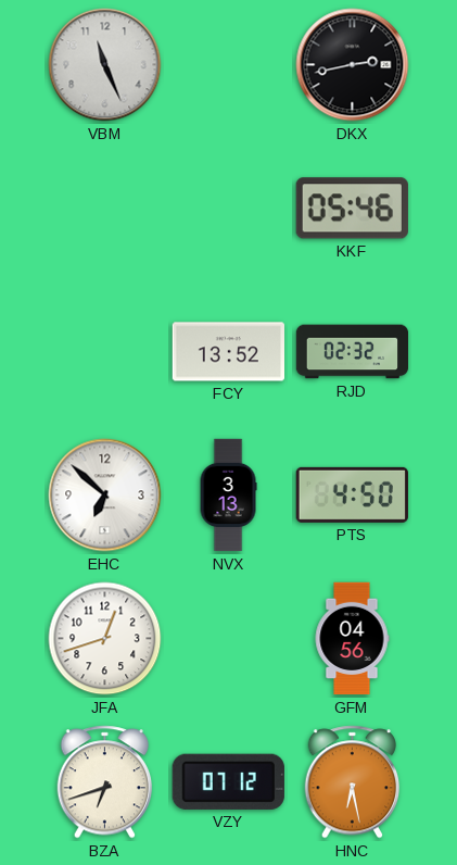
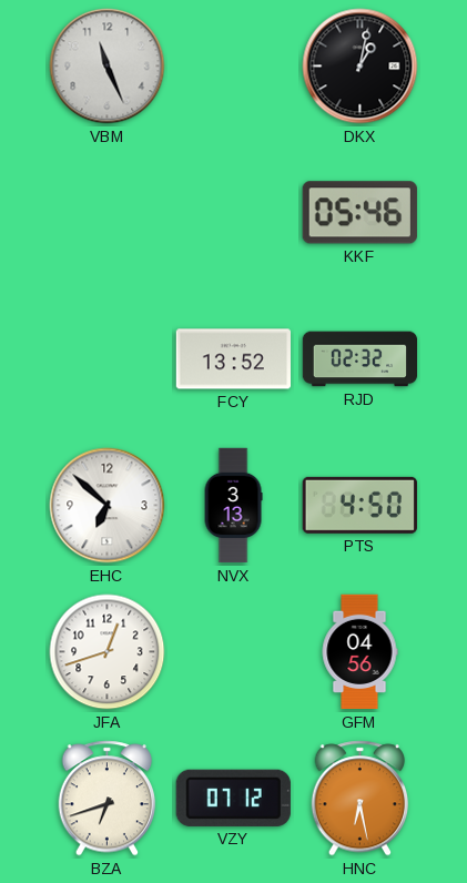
DKX: 2:43 -> 1:02 (361, 67)
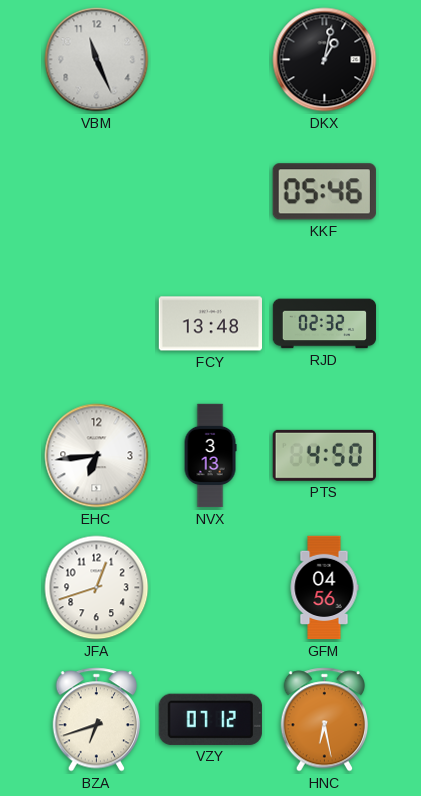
FCY: 13:52 -> 13:48 (210, 324)
EHC: 6:52 -> 6:44 (97, 456)
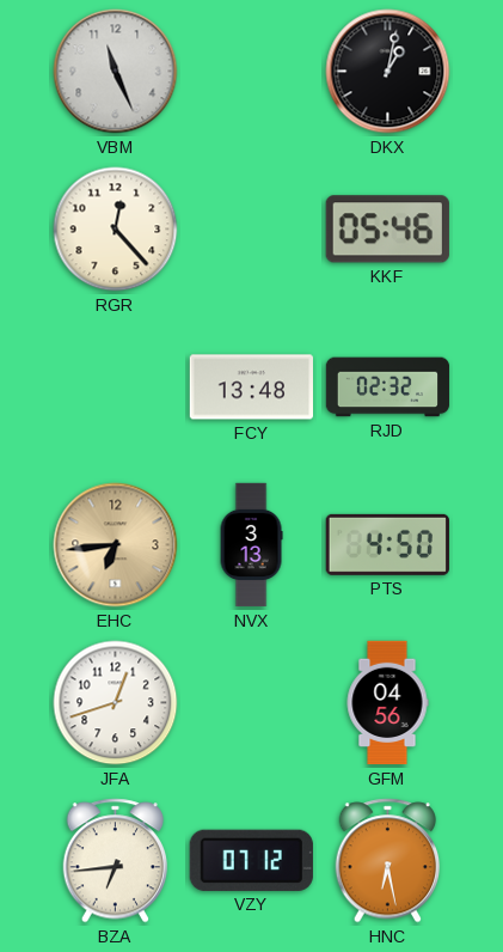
RGR: none -> 12:23 (116, 230)
EHC dial: white -> champagne (116, 545)
BZA: 6:42 -> 6:44 (116, 861)
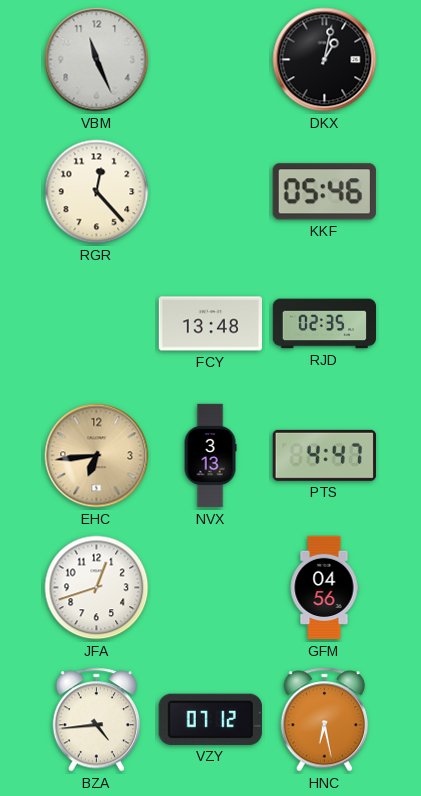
RJD: 02:32 -> 02:35 (325, 324)
PTS: 4:50 -> 4:47 (324, 455)
BZA: 6:44 -> 4:44 (97, 720)
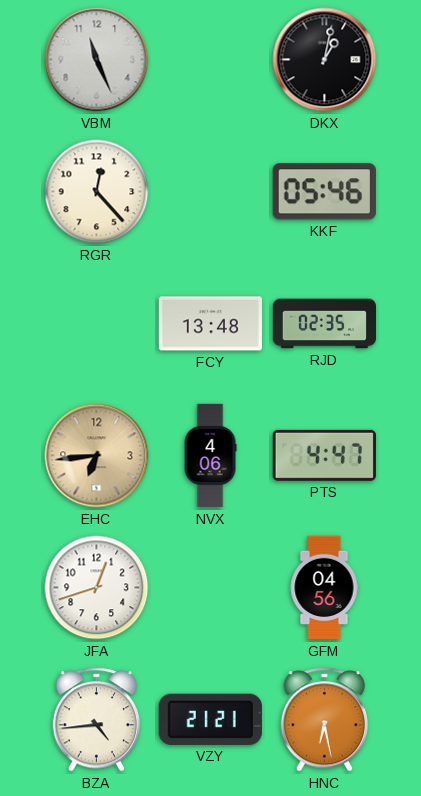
NVX: 3:13 -> 4:06 (210, 456)
VZY: 07:12 -> 21:21 (210, 719)
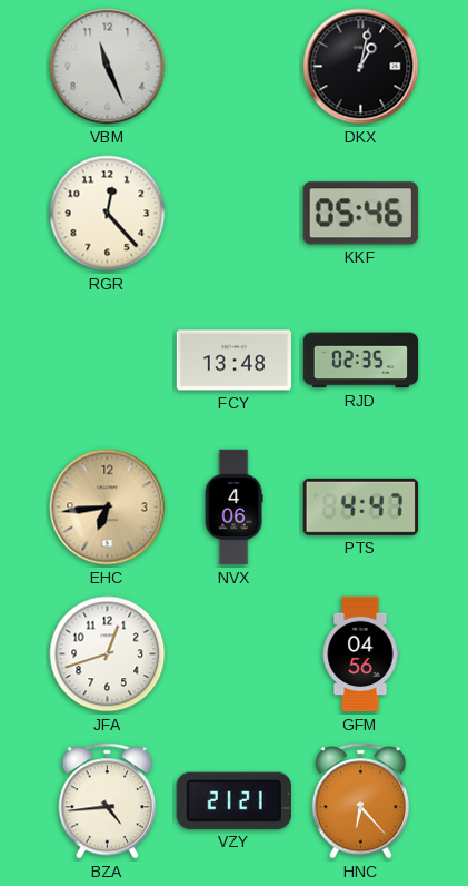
HNC: 6:28 -> 6:23 (361, 801)
